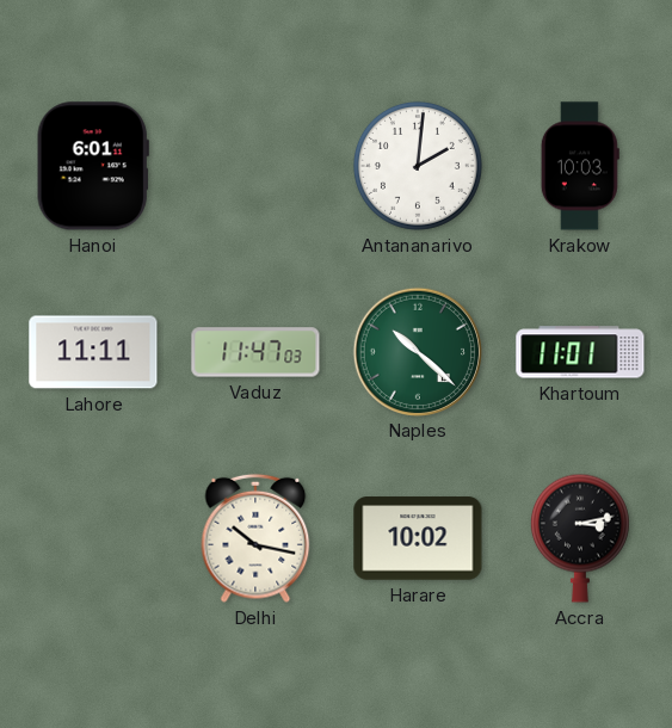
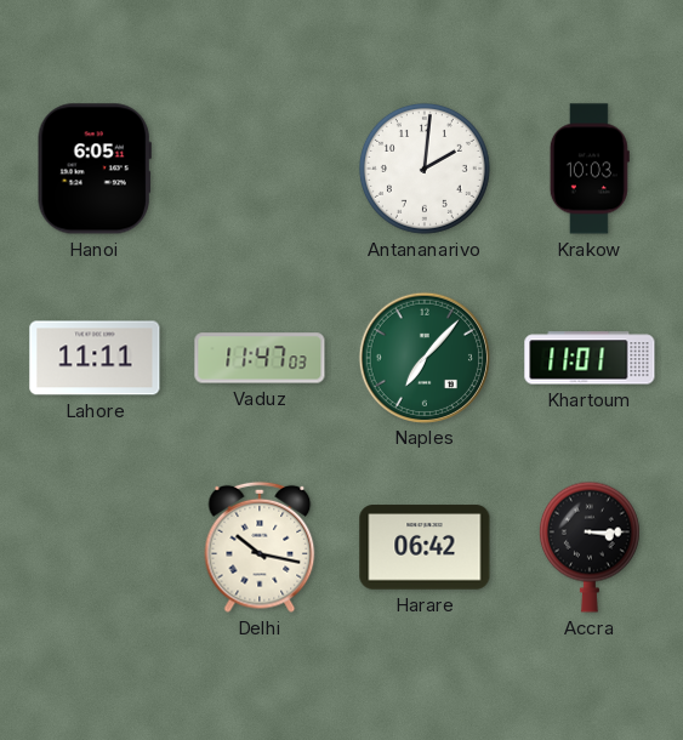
Hanoi: 6:01 -> 6:05 (95, 169)
Naples: 10:22 -> 7:07 (423, 357)
Harare: 10:02 -> 06:42 (425, 547)
Accra: 3:13 -> 3:15 (590, 547)
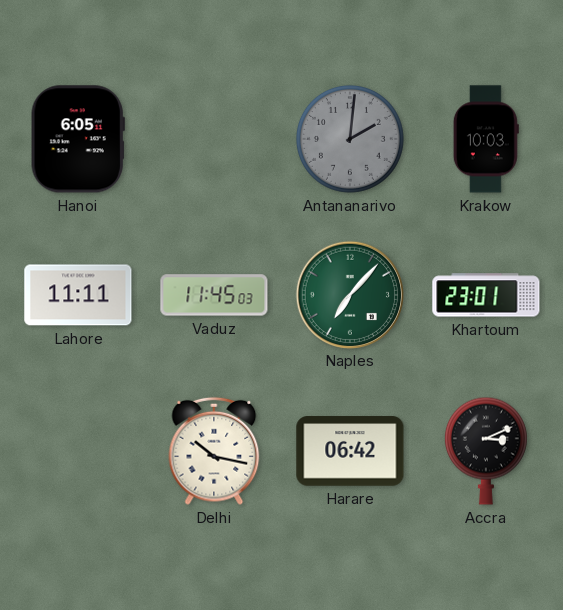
Antananarivo dial: white -> grey (350, 139)
Vaduz: 11:47 -> 11:45 (214, 295)
Khartoum: 11:01 -> 23:01 (486, 295)
Accra: 3:15 -> 3:11 (486, 451)
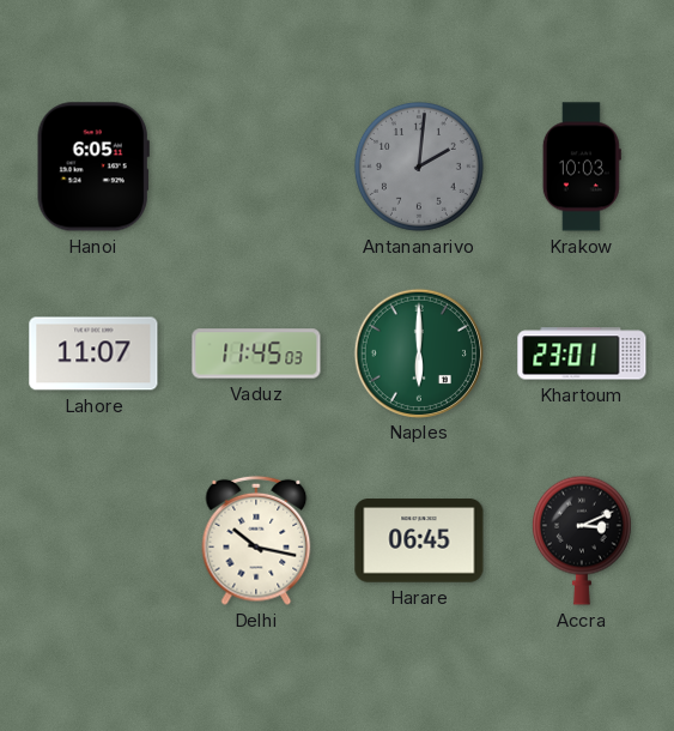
Lahore: 11:11 -> 11:07 (93, 354)
Naples: 7:07 -> 6:00 (418, 352)
Harare: 06:42 -> 06:45 (419, 540)
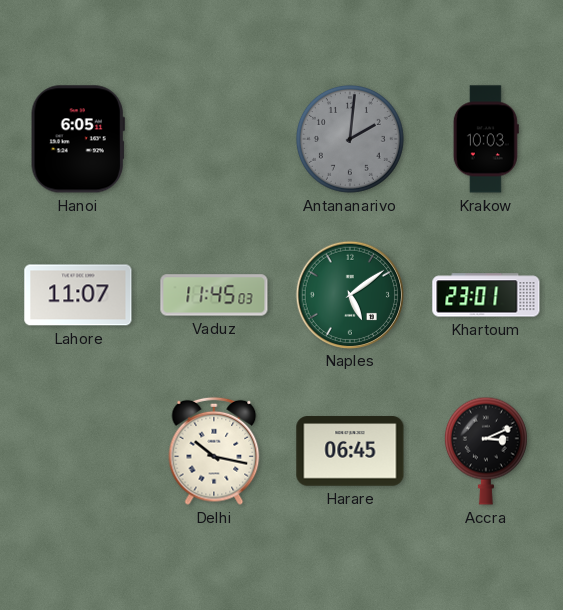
Naples: 6:00 -> 5:09 (349, 294)
